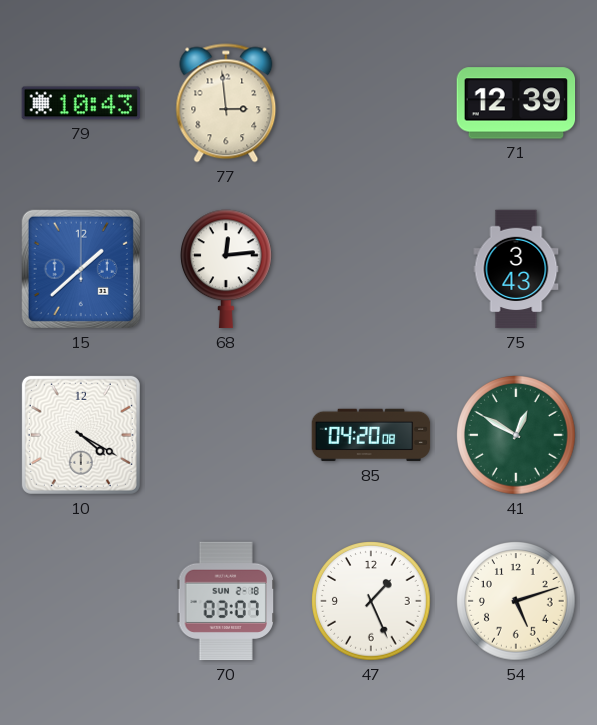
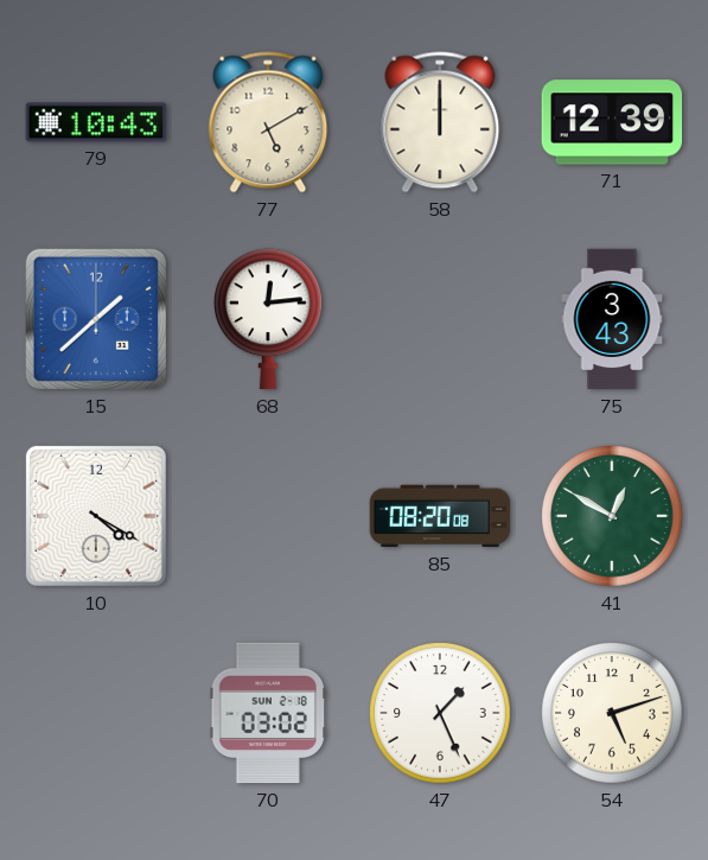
77: 2:59 -> 5:10 (268, 122)
58: none -> 12:00 (440, 122)
85: 04:20 -> 08:20 (440, 516)
70: 03:07 -> 03:02 (267, 713)
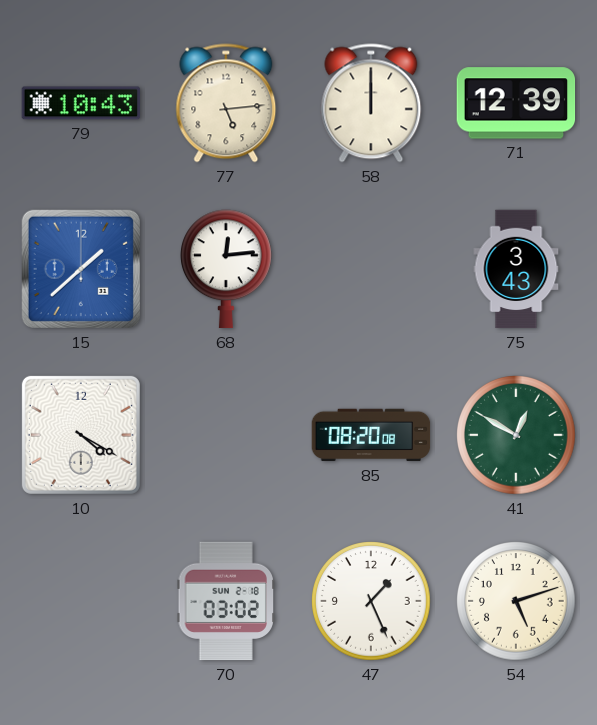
77: 5:10 -> 5:14 (226, 103)
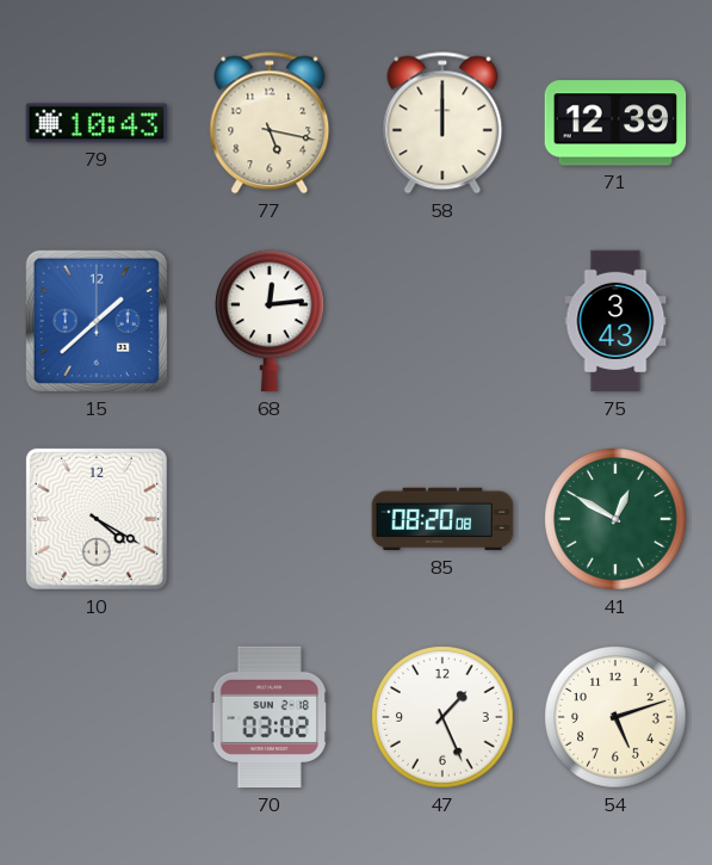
77: 5:14 -> 5:17 (270, 123)
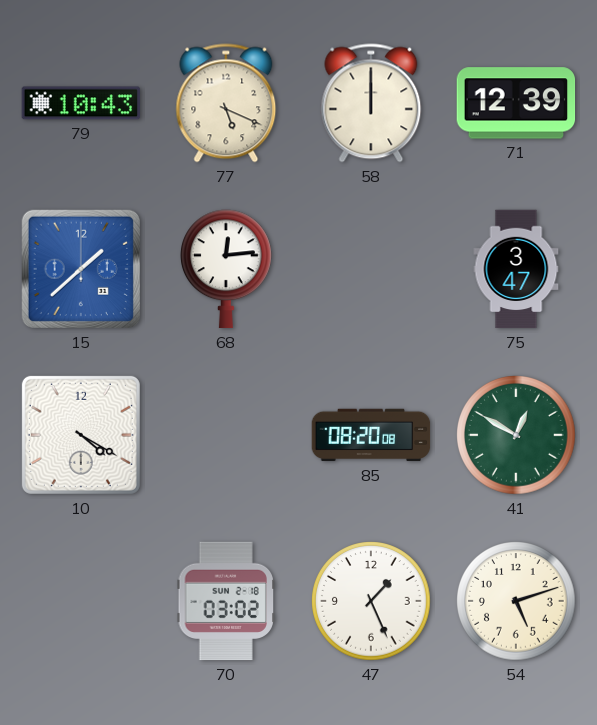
77: 5:17 -> 5:19 (226, 103)
75: 3:43 -> 3:47 (516, 269)
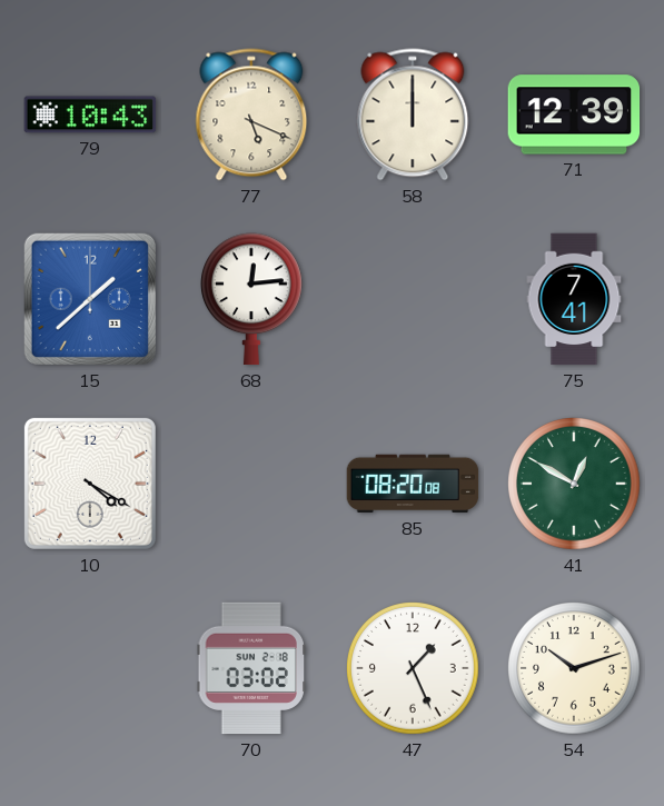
75: 3:47 -> 7:41 (574, 299)
54: 5:12 -> 10:12 (574, 668)
